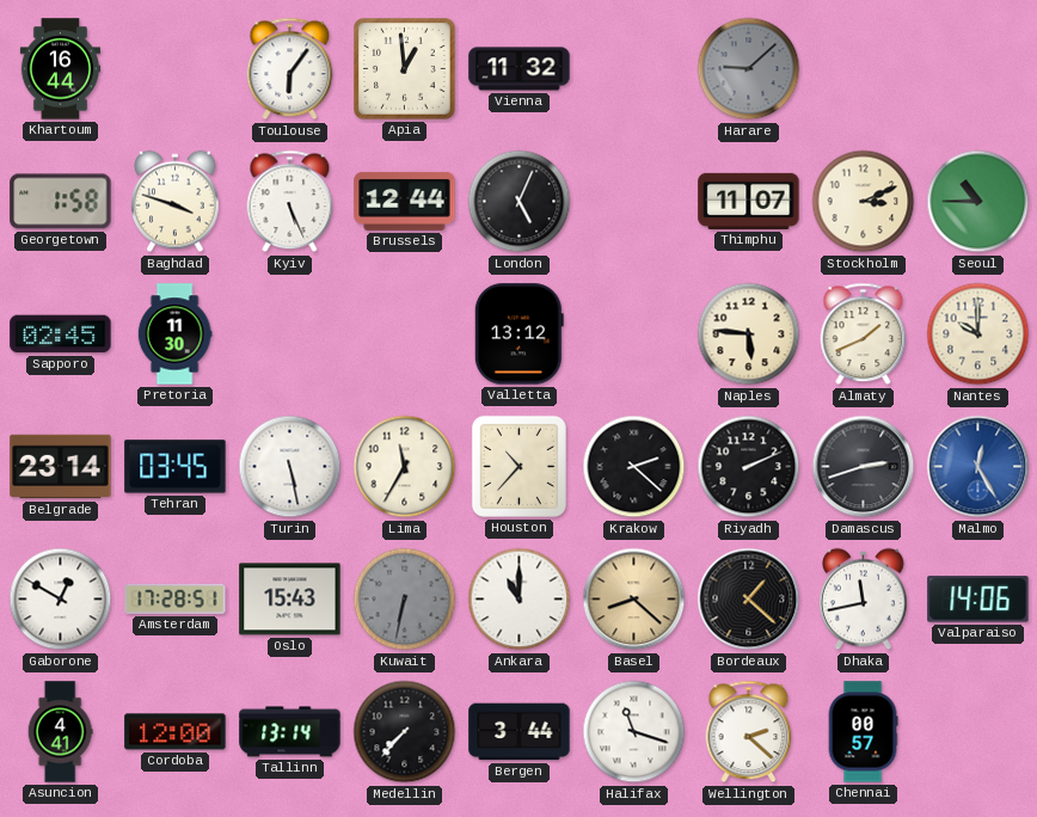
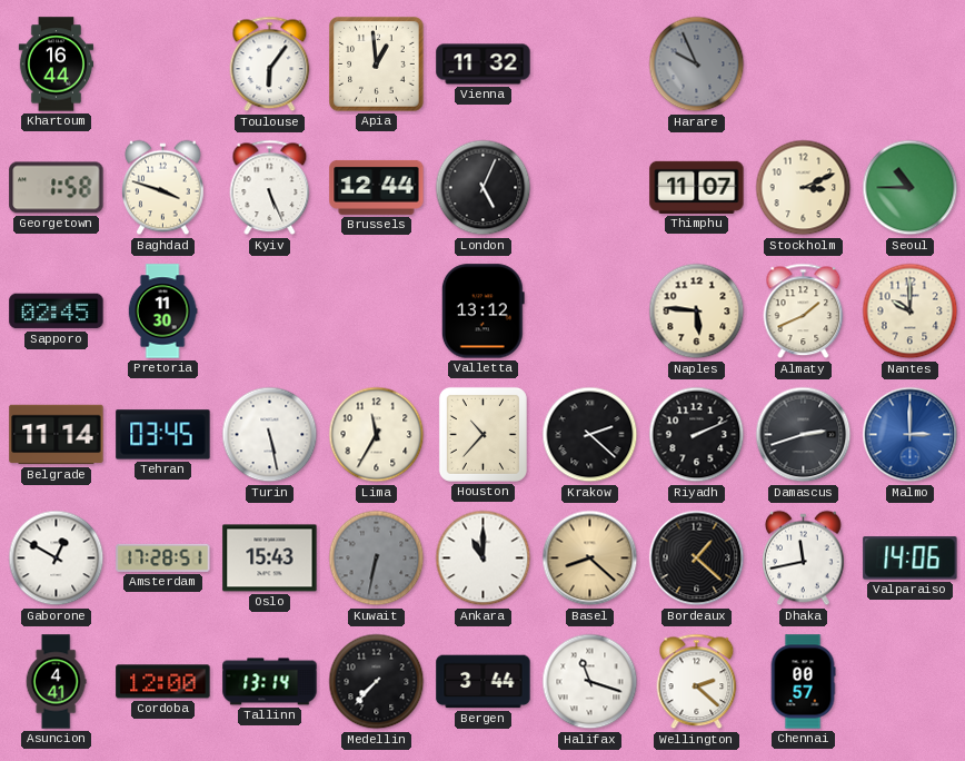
Harare: 9:08 -> 9:56 (697, 65)
Belgrade: 23:14 -> 11:14 (57, 435)
Malmo: 12:25 -> 3:00 (911, 435)
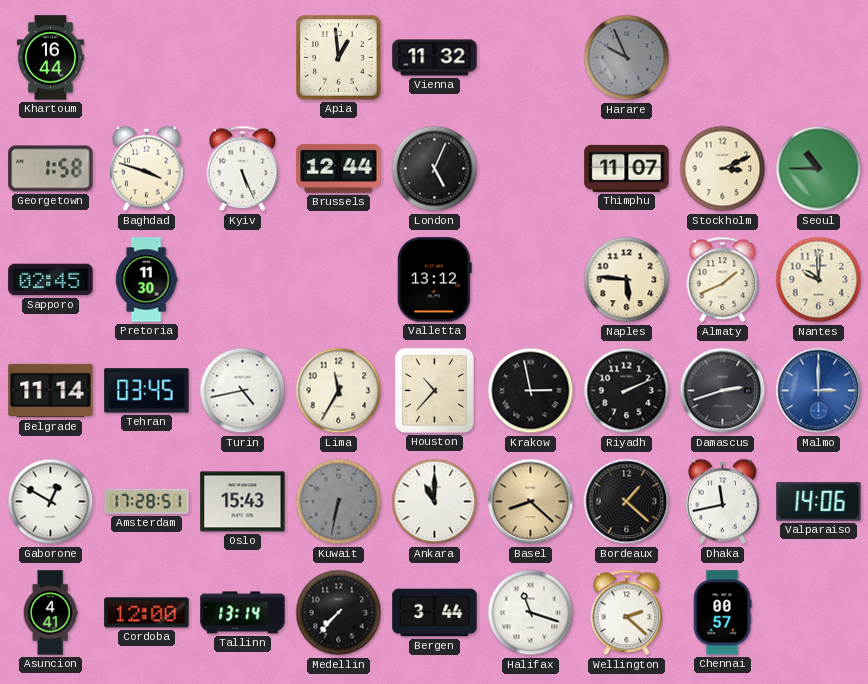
Toulouse: 6:06 -> none (270, 65)
Turin: 5:28 -> 4:43 (243, 391)
Krakow: 2:22 -> 2:58 (531, 391)
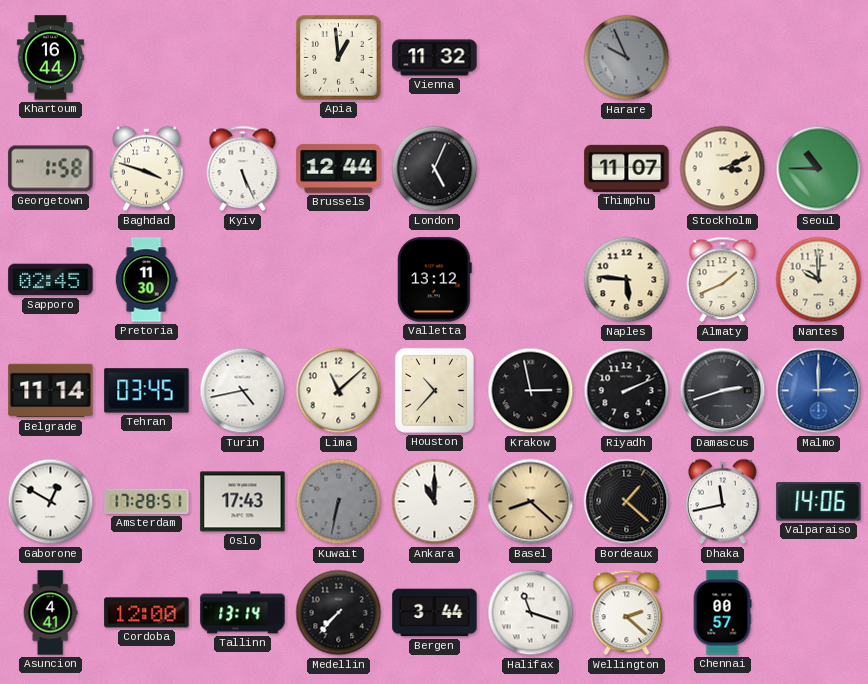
Lima: 11:35 -> 11:08 (339, 391)
Oslo: 15:43 -> 17:43 (243, 502)
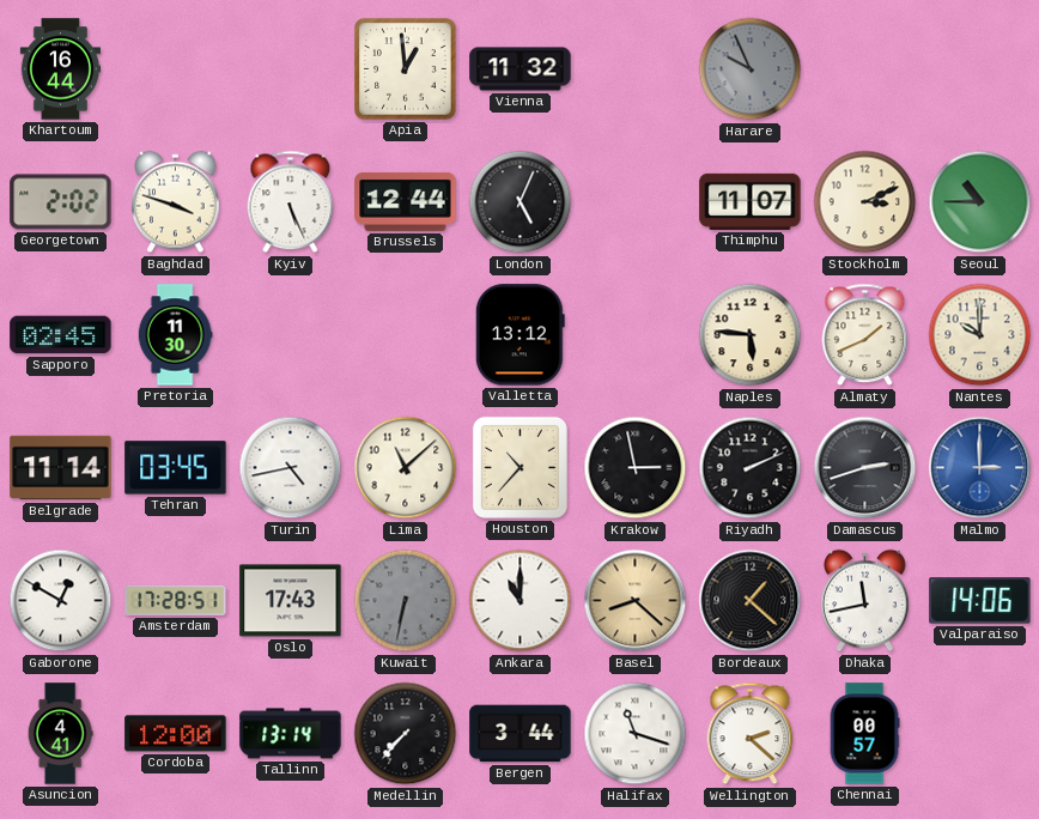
Georgetown: 1:58 -> 2:02 (61, 202)
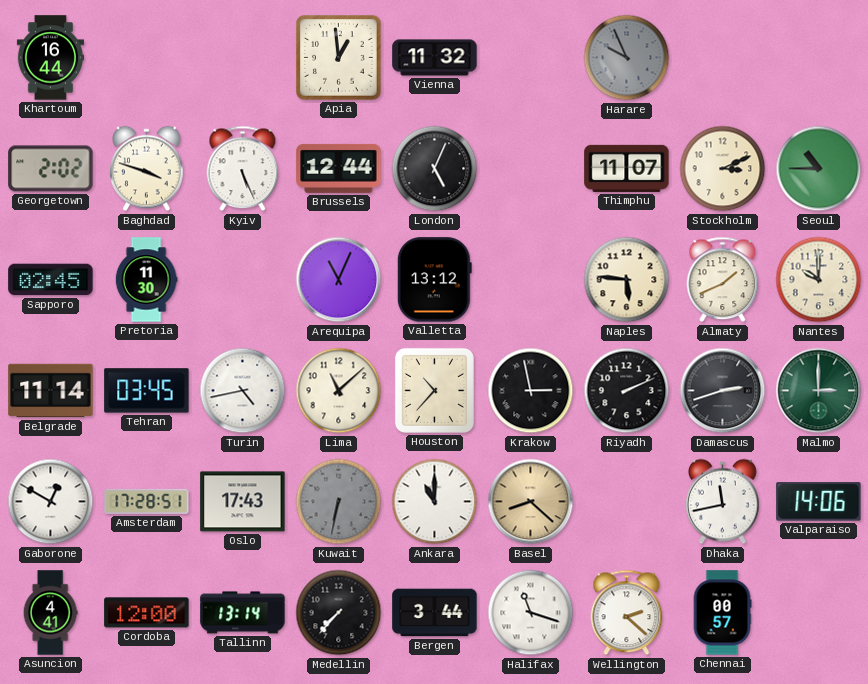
Arequipa: none -> 11:04 (339, 280)
Malmo dial: blue -> green (819, 391)
Bordeaux: 1:22 -> none (751, 601)
